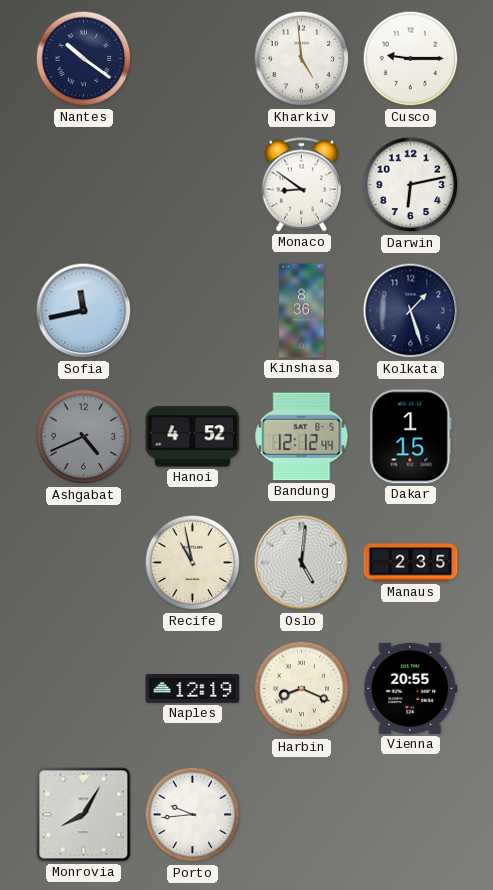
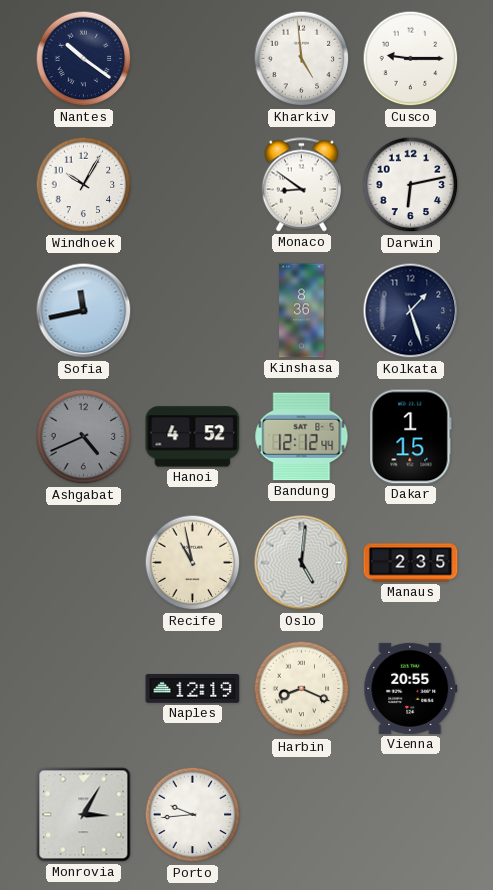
Windhoek: none -> 10:05 (84, 185)
Monrovia: 8:05 -> 3:05 (84, 815)
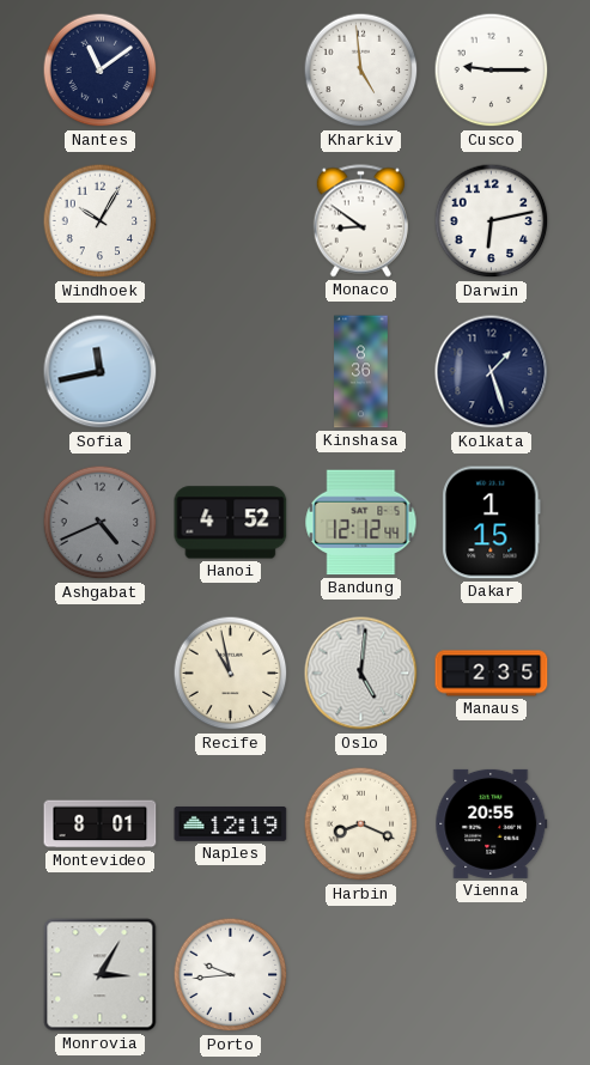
Nantes: 10:21 -> 11:09 (101, 71)
Montevideo: none -> 8:01 (101, 824)
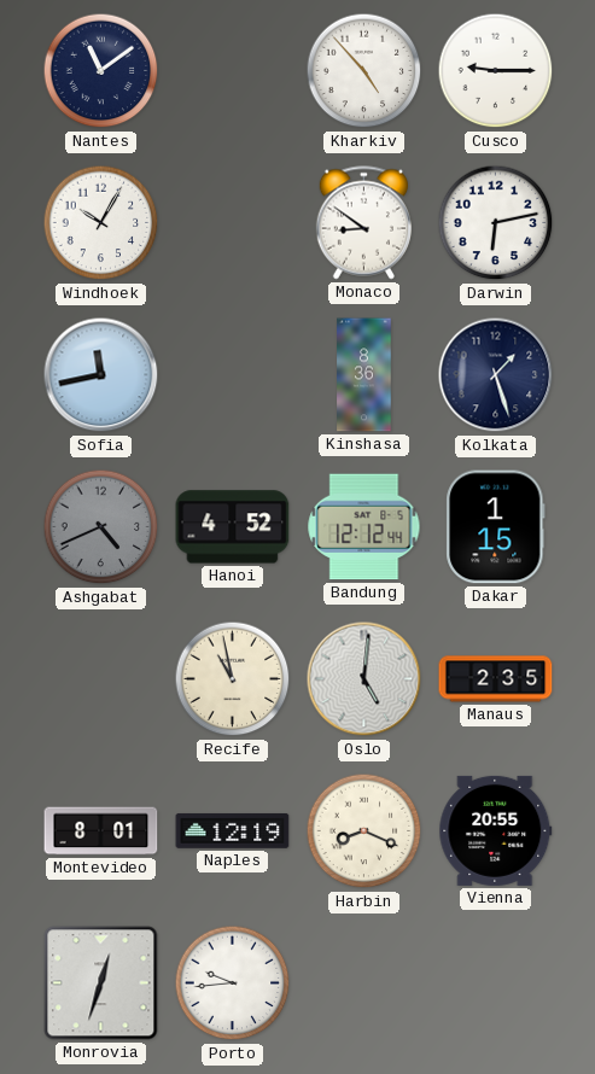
Kharkiv: 4:59 -> 4:53 (364, 71)
Monrovia: 3:05 -> 12:33 (101, 983)
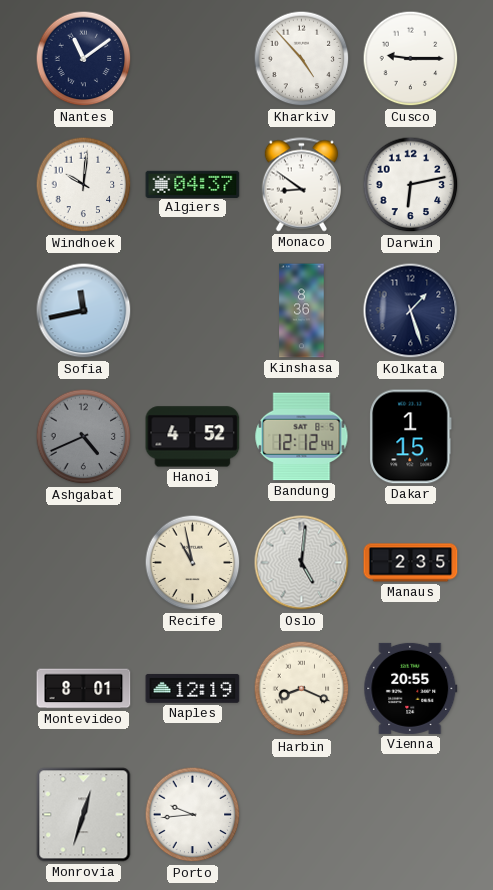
Windhoek: 10:05 -> 10:01 (84, 185)
Algiers: none -> 04:37 (193, 184)
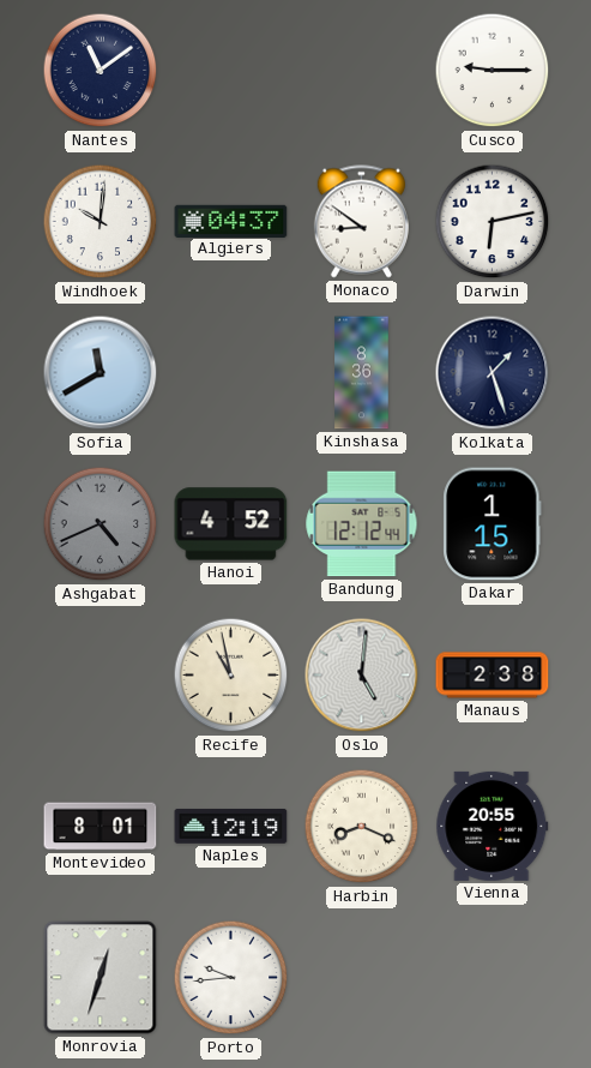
Kharkiv: 4:53 -> none (302, 59)
Sofia: 11:43 -> 11:40 (101, 373)
Manaus: 2:35 -> 2:38 (493, 676)
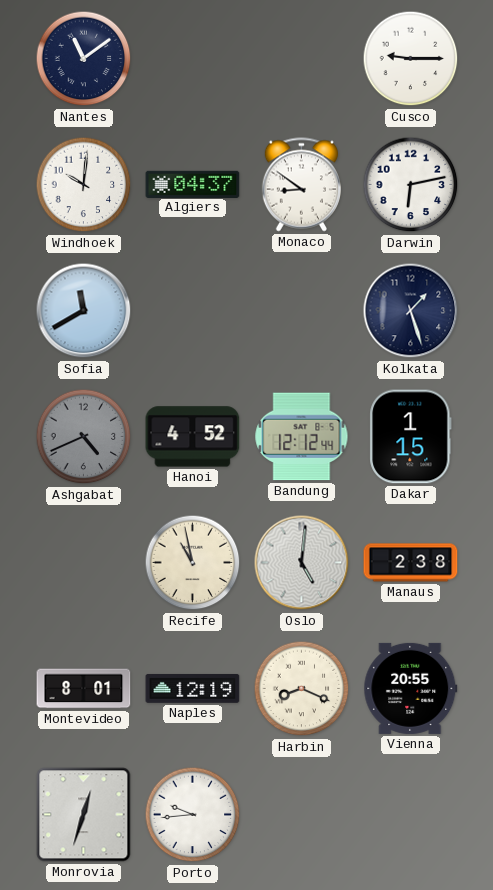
Kinshasa: 8:36 -> none (362, 373)
